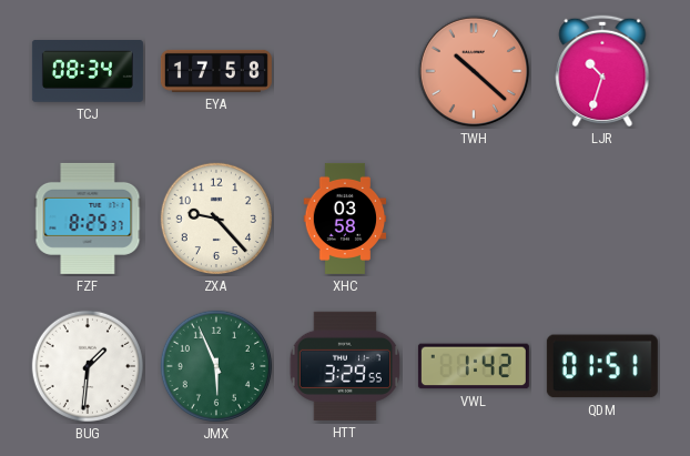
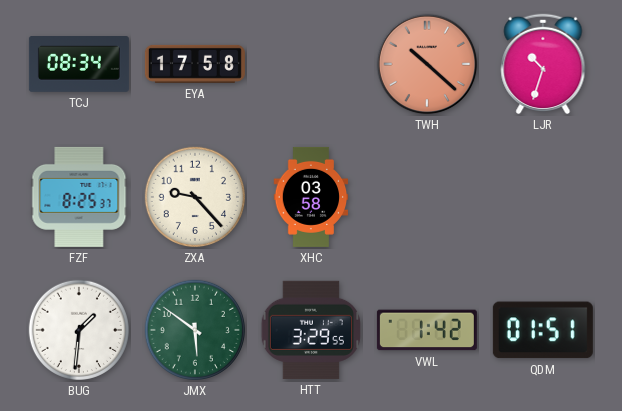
JMX: 5:56 -> 5:51 (195, 330)
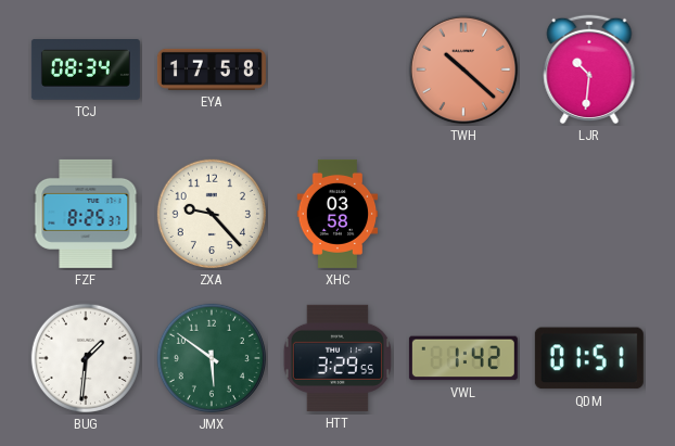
LJR: 10:33 -> 10:31 (589, 69)
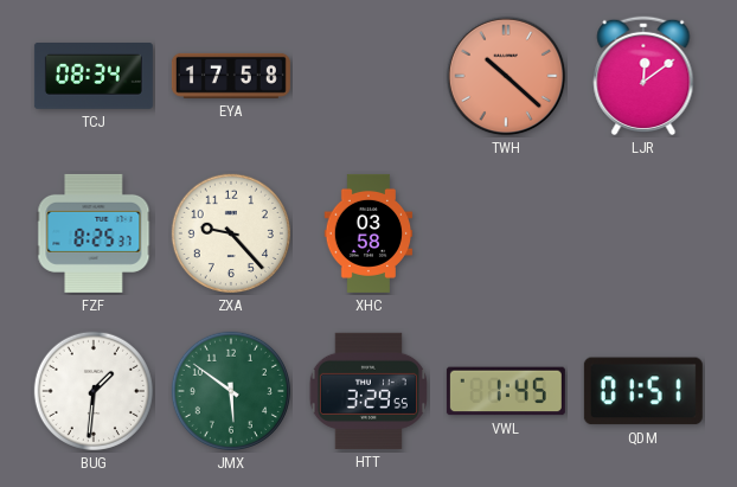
LJR: 10:31 -> 12:09 (643, 76)
VWL: 1:42 -> 1:45 (506, 391)
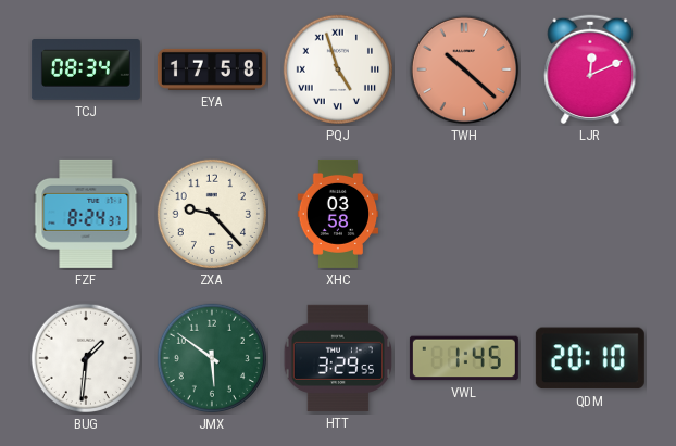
PQJ: none -> 4:57 (338, 69)
LJR: 12:09 -> 12:11 (590, 69)
FZF: 8:25 -> 8:24 (86, 214)
QDM: 01:51 -> 20:10 (590, 358)
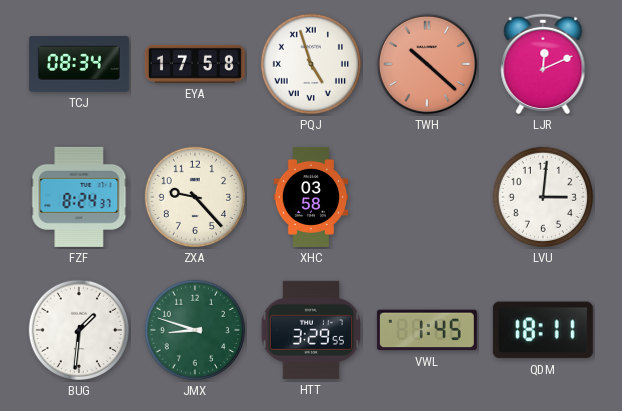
LVU: none -> 3:01 (543, 197)
JMX: 5:51 -> 8:48 (195, 330)
QDM: 20:10 -> 18:11 (543, 330)
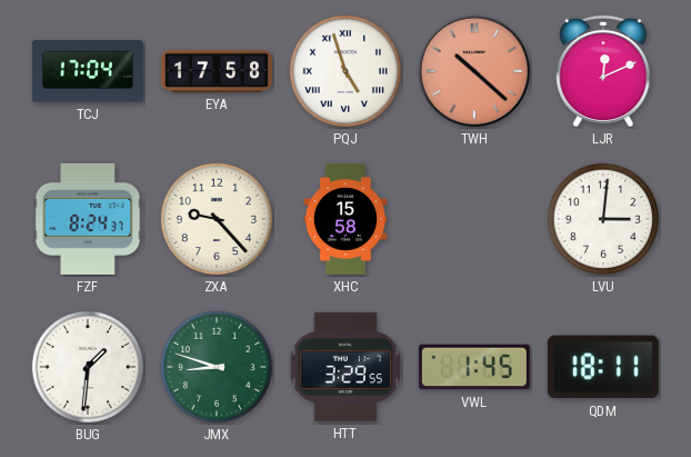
TCJ: 08:34 -> 17:04 (88, 72)
XHC: 03:58 -> 15:58 (345, 219)
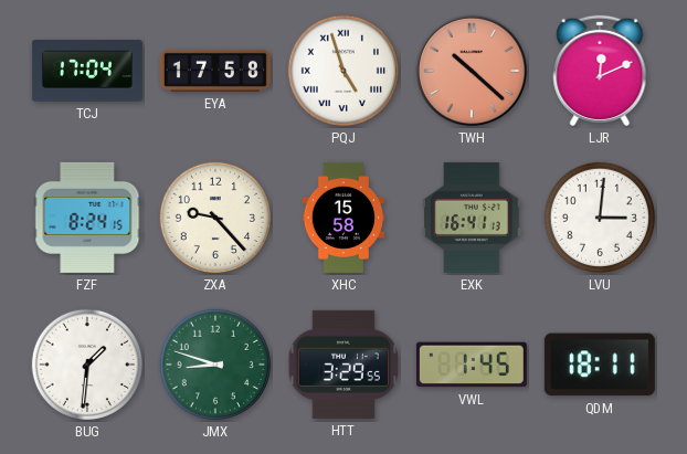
FZF: 8:24:37 -> 8:24:15 (87, 218)
EXK: none -> 16:41 (472, 218)
